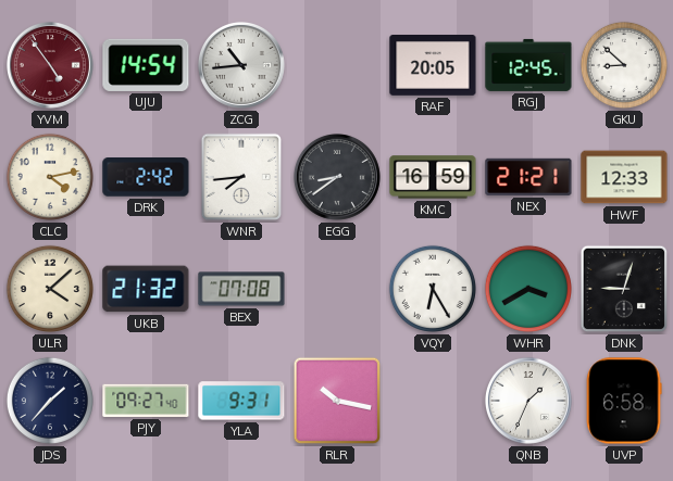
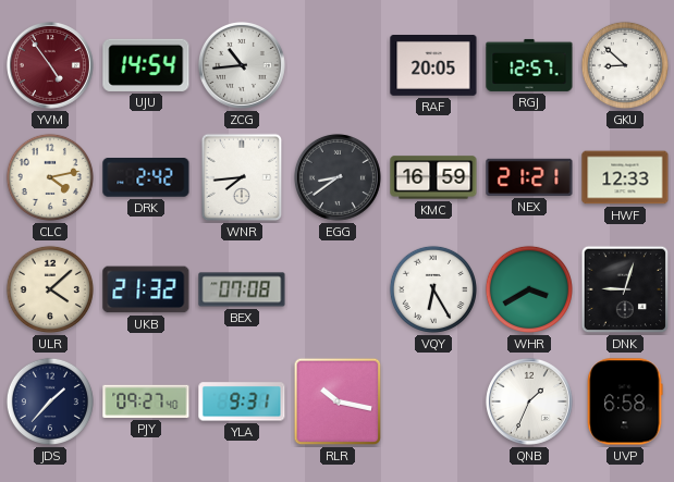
RGJ: 12:45 -> 12:57 (529, 65)
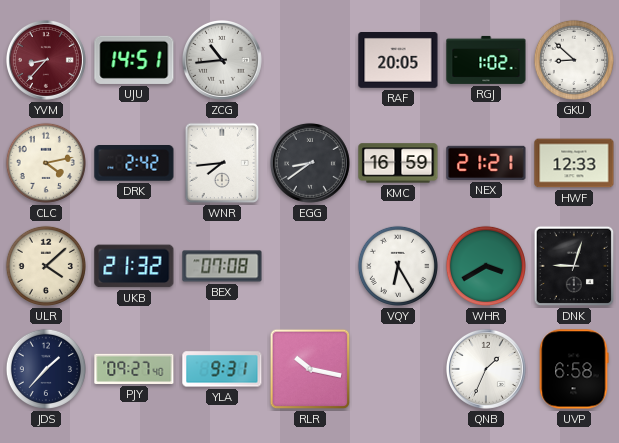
YVM: 4:54 -> 8:37 (46, 60)
UJU: 14:54 -> 14:51 (134, 60)
RGJ: 12:57 -> 1:02 (486, 60)
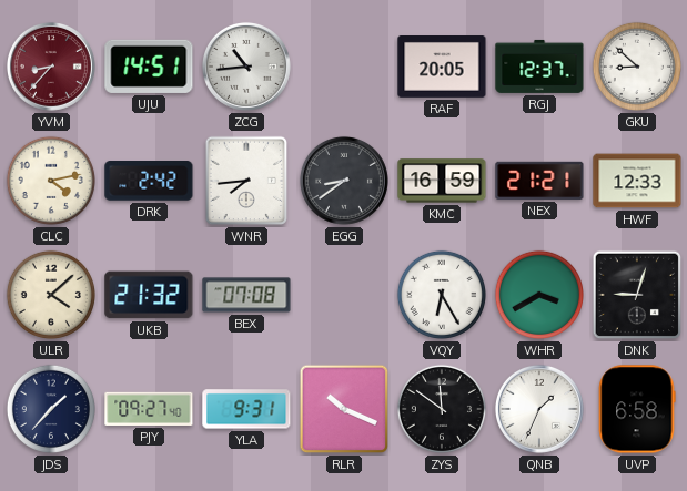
RGJ: 1:02 -> 12:37 (539, 67)
RLR: 10:17 -> 10:19 (344, 409)
ZYS: none -> 11:51 (442, 409)
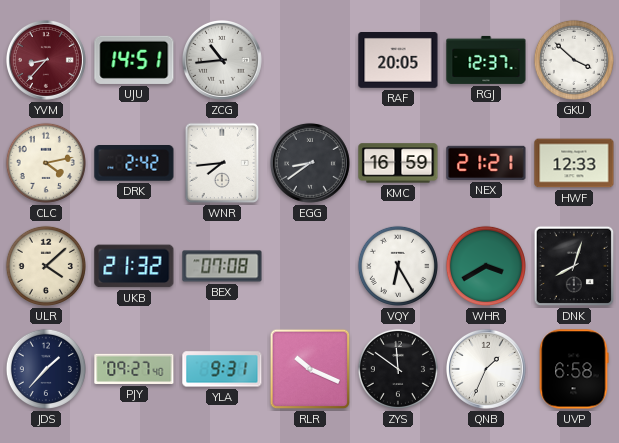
GKU: 8:52 -> 3:52 (574, 60)
DNK: 9:03 -> 8:03 (574, 266)
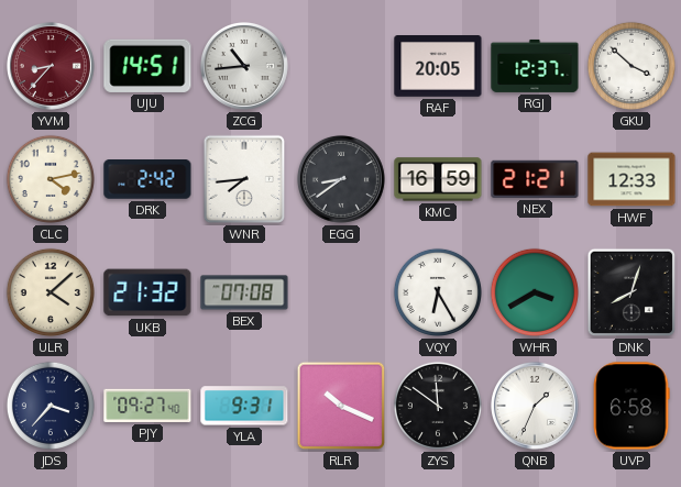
JDS: 1:37 -> 3:37 (51, 406)
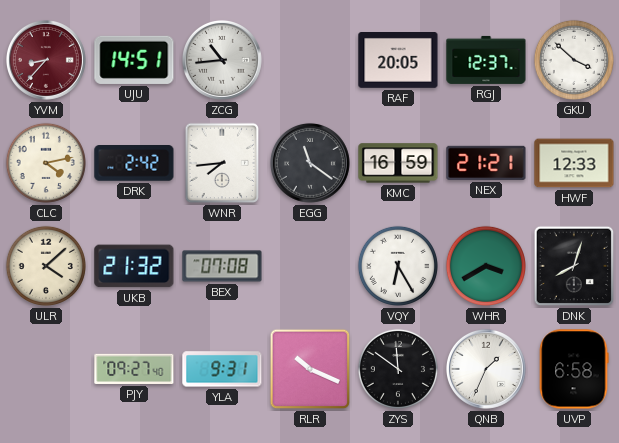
EGG: 8:39 -> 11:21 (310, 163)
JDS: 3:37 -> none (51, 406)
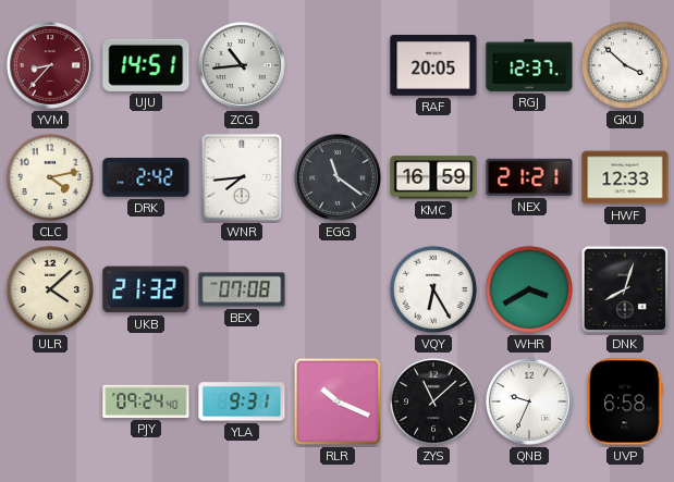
PJY: 09:27 -> 09:24 (146, 401)
ZYS: 11:51 -> 11:08 (433, 401)
QNB: 1:34 -> 9:34 (529, 401)
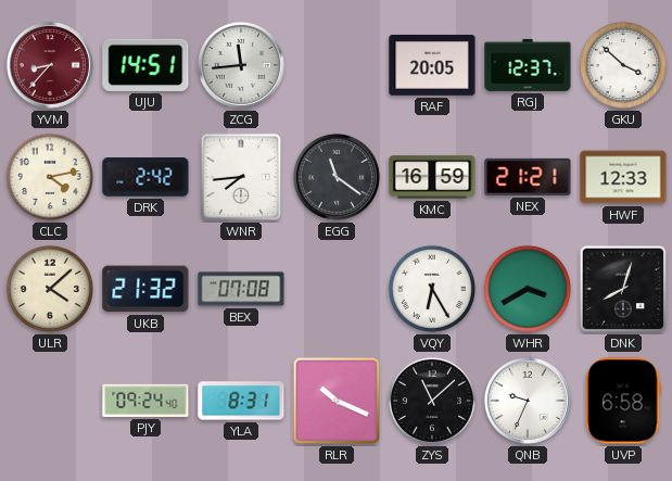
ZCG: 10:44 -> 11:44 (241, 65)
YLA: 9:31 -> 8:31 (241, 401)
